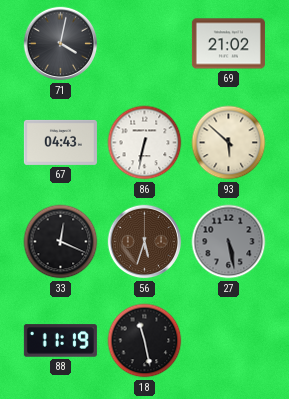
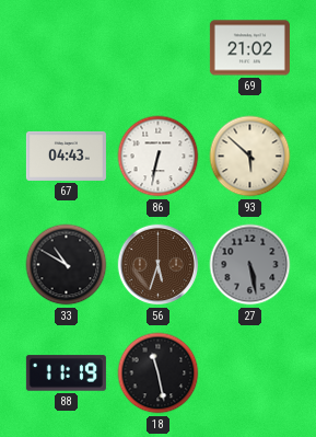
71: 4:02 -> none (61, 44)
33: 12:19 -> 10:50 (67, 265)
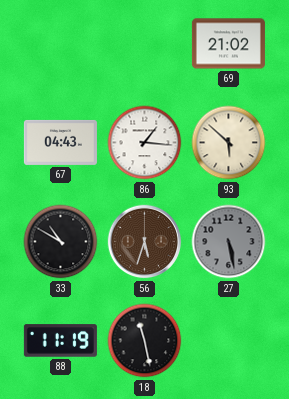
86: 6:32 -> 1:16 (145, 143)
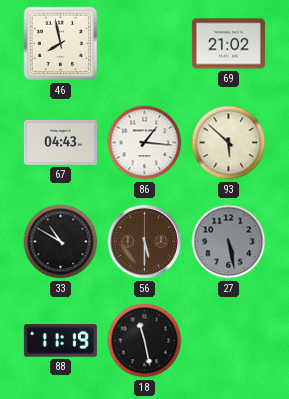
46: none -> 7:58 (61, 44)
56: 5:33 -> 5:30 (145, 242)
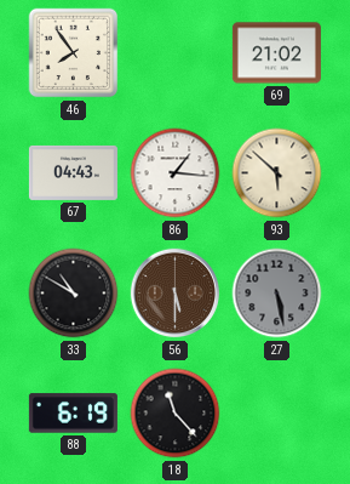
46: 7:58 -> 7:54 (74, 53)
88: 11:19 -> 6:19 (73, 414)
18: 11:28 -> 11:23 (176, 414)
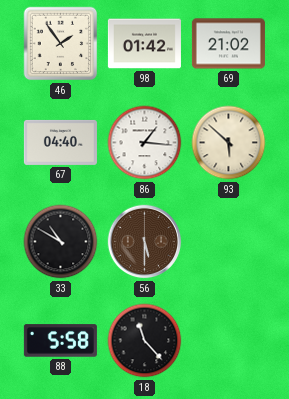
46: 7:54 -> 1:54 (61, 44)
98: none -> 01:42 (144, 44)
67: 04:43 -> 04:40 (60, 142)
27: 5:28 -> none (277, 294)
88: 6:19 -> 5:58 (60, 341)
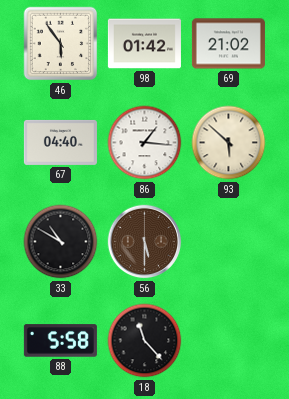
46: 1:54 -> 5:54 (61, 44)
